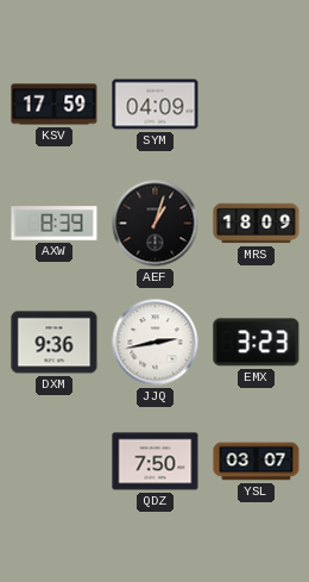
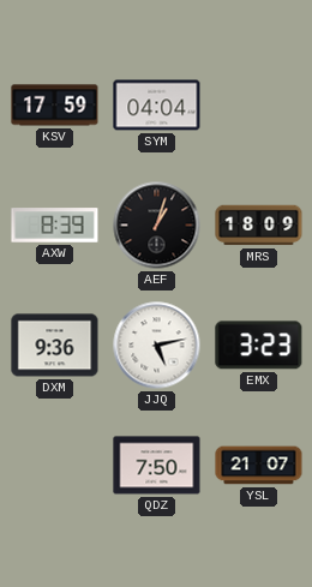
SYM: 04:09 -> 04:04 (157, 106)
JJQ: 2:43 -> 5:13 (157, 346)
YSL: 03:07 -> 21:07 (259, 466)
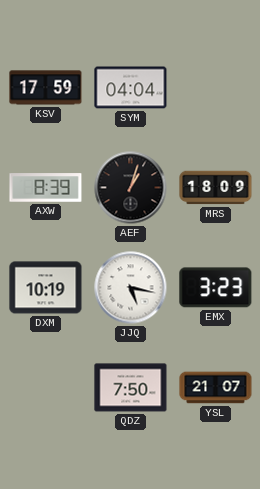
DXM: 9:36 -> 10:19 (46, 288)
JJQ: 5:13 -> 5:17 (131, 288)
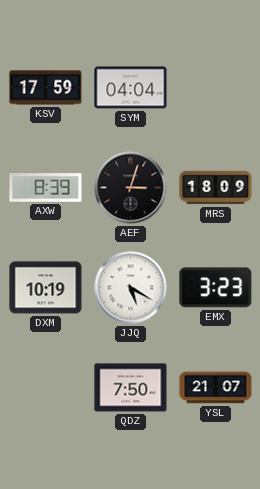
AEF: 1:03 -> 3:03 (131, 188)
JJQ: 5:17 -> 5:20 (131, 288)
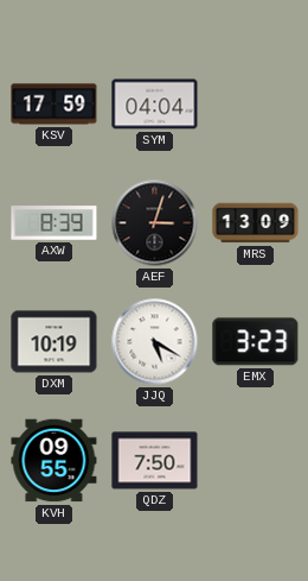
MRS: 18:09 -> 13:09 (256, 223)
KVH: none -> 09:55 (54, 461)
YSL: 21:07 -> none (216, 388)
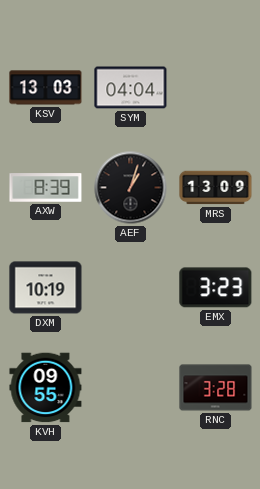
KSV: 17:59 -> 13:03 (46, 88)
AEF: 3:03 -> 1:03 (131, 188)
JJQ: 5:20 -> none (155, 342)
QDZ: 7:50 -> none (155, 461)
RNC: none -> 3:28 (216, 388)
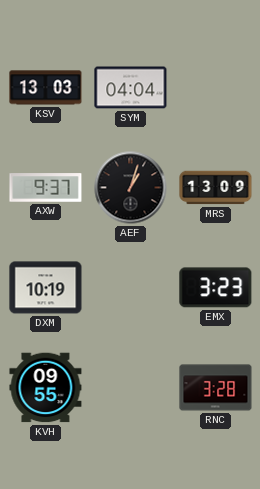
AXW: 8:39 -> 9:37 (46, 188)
